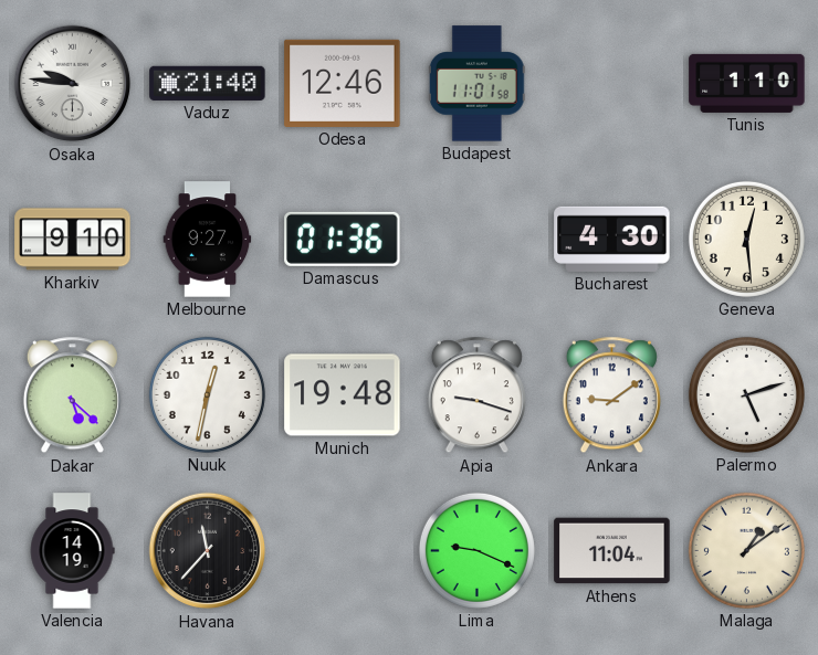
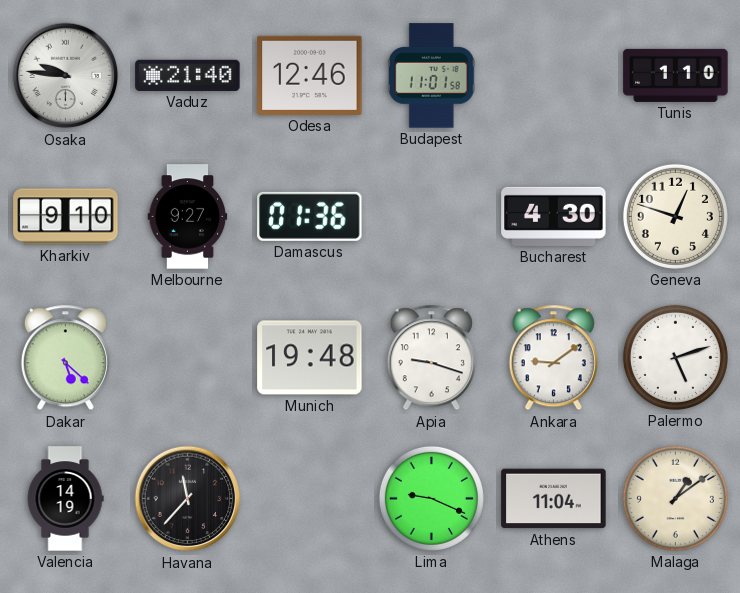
Geneva: 12:29 -> 12:48 (675, 216)
Nuuk: 12:32 -> none (207, 394)
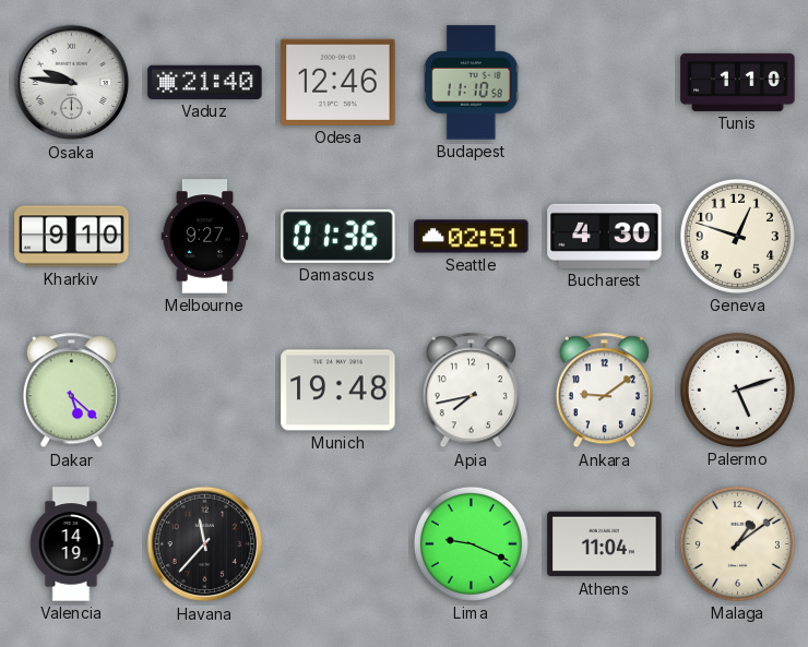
Budapest: 11:01 -> 11:10 (471, 83)
Seattle: none -> 02:51 (472, 237)
Apia: 9:18 -> 7:43 (471, 391)
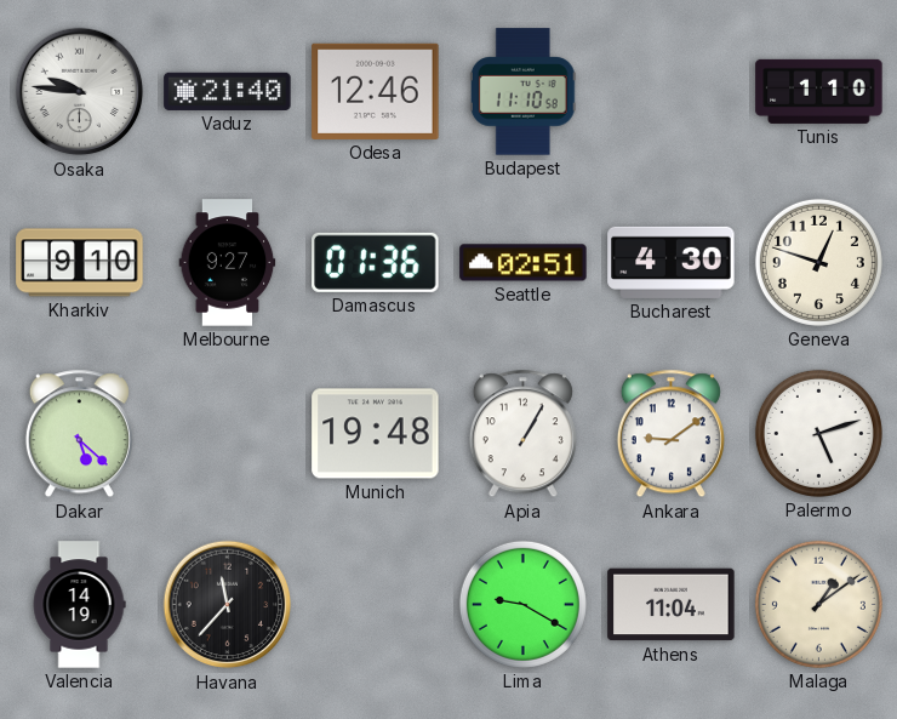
Apia: 7:43 -> 1:05 (522, 434)
Lima: 9:19 -> 9:20 (522, 604)
